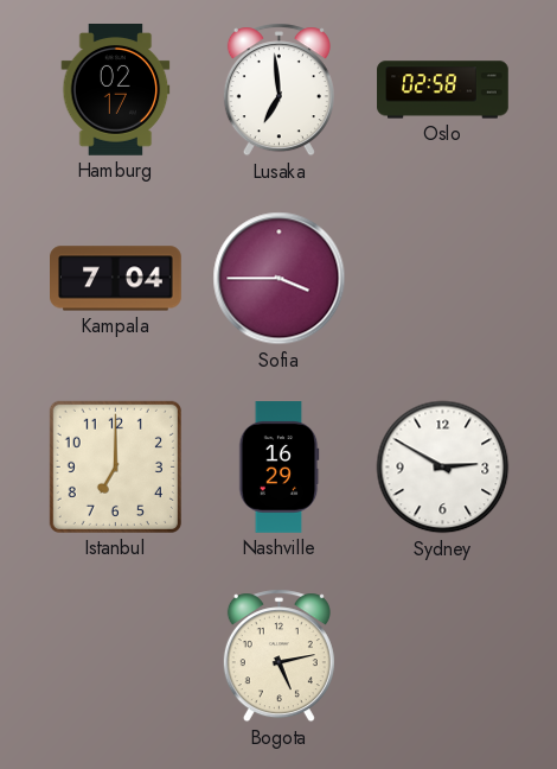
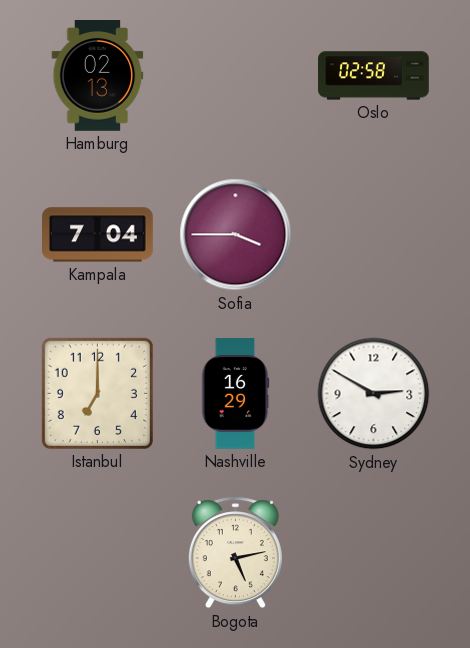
Hamburg: 02:17 -> 02:13 (98, 76)
Lusaka: 6:59 -> none (278, 90)
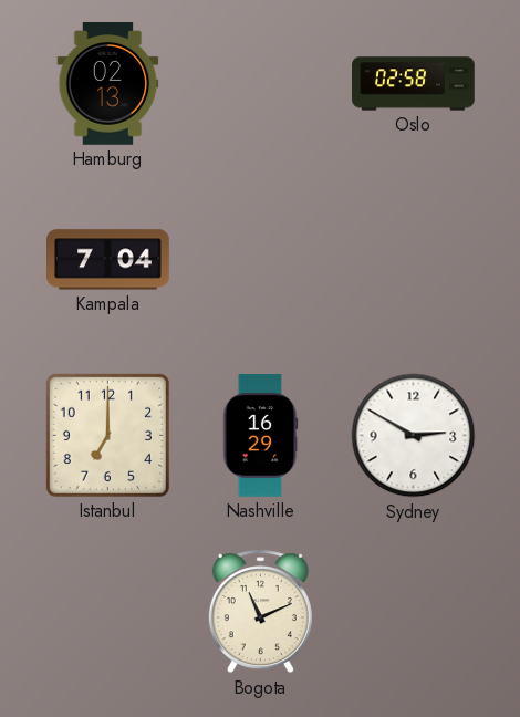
Sofia: 3:45 -> none (236, 235)
Bogota: 5:13 -> 11:11 (260, 612)
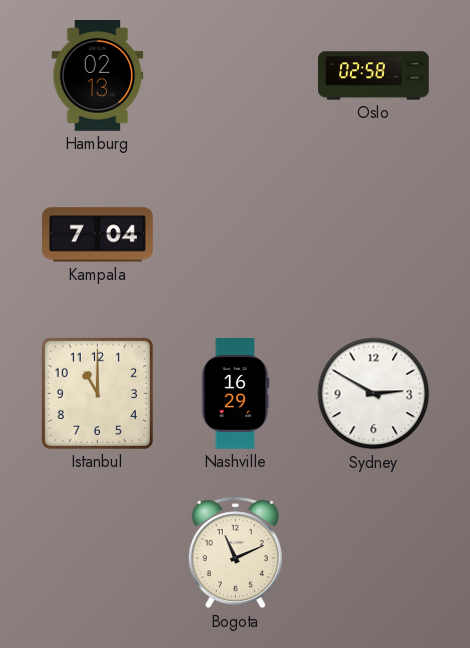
Istanbul: 7:00 -> 11:00 (97, 393)
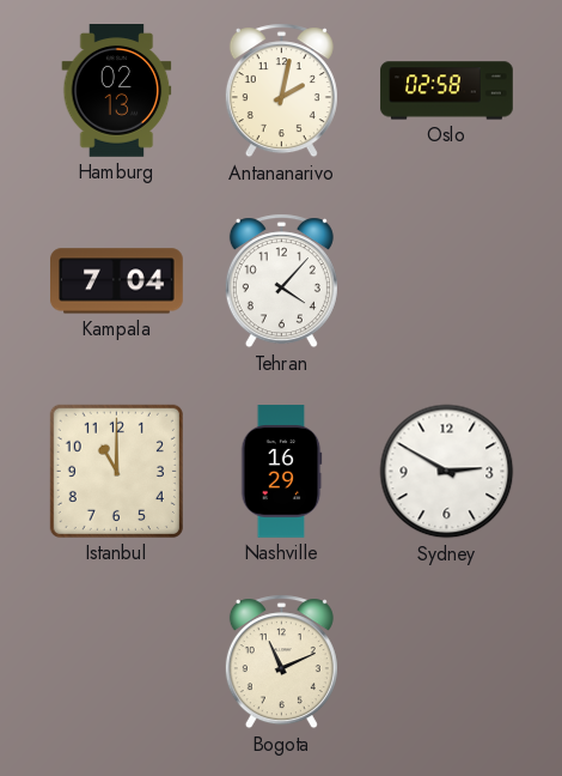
Antananarivo: none -> 2:02 (281, 91)
Tehran: none -> 4:07 (281, 281)
